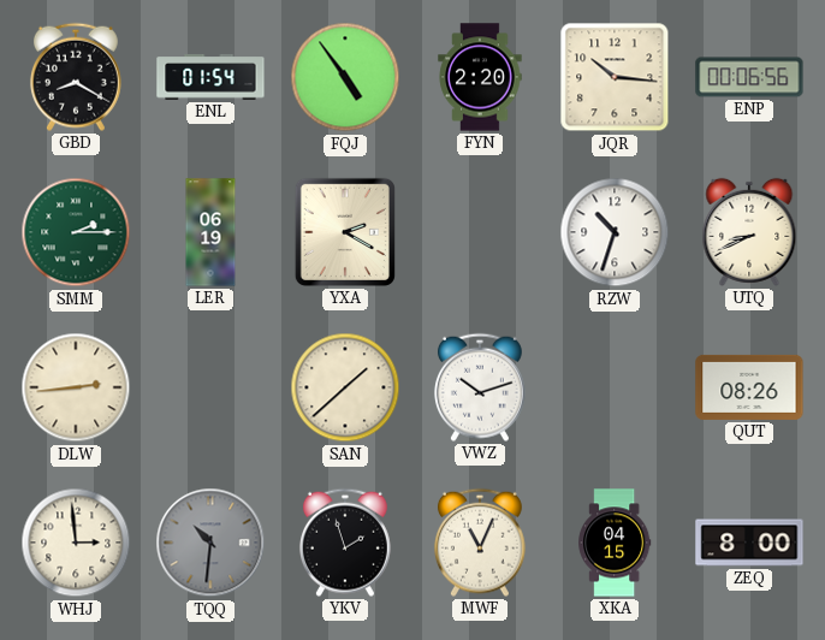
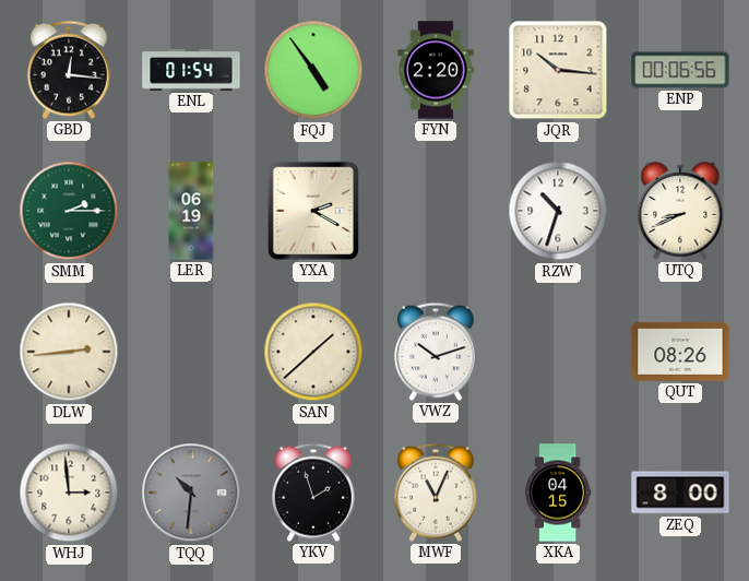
GBD: 8:20 -> 12:16 (69, 70)
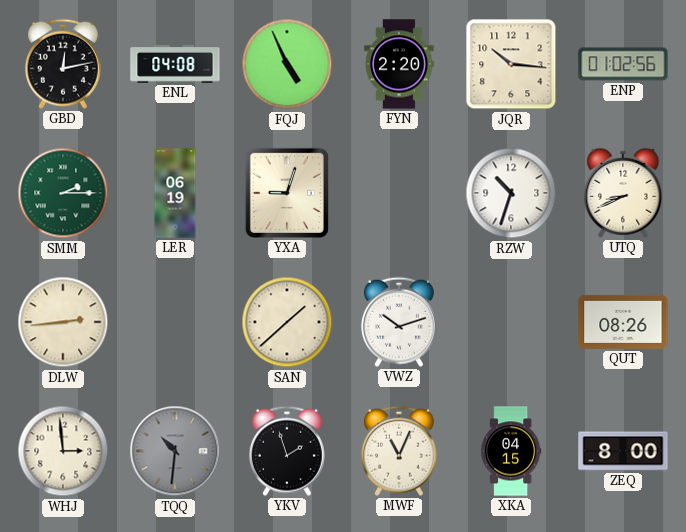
GBD: 12:16 -> 12:13 (63, 64)
ENL: 01:54 -> 04:08 (175, 64)
FQJ: 4:54 -> 4:56 (287, 64)
ENP: 00:06 -> 01:02 (623, 64)
YXA: 2:20 -> 9:03 (287, 193)
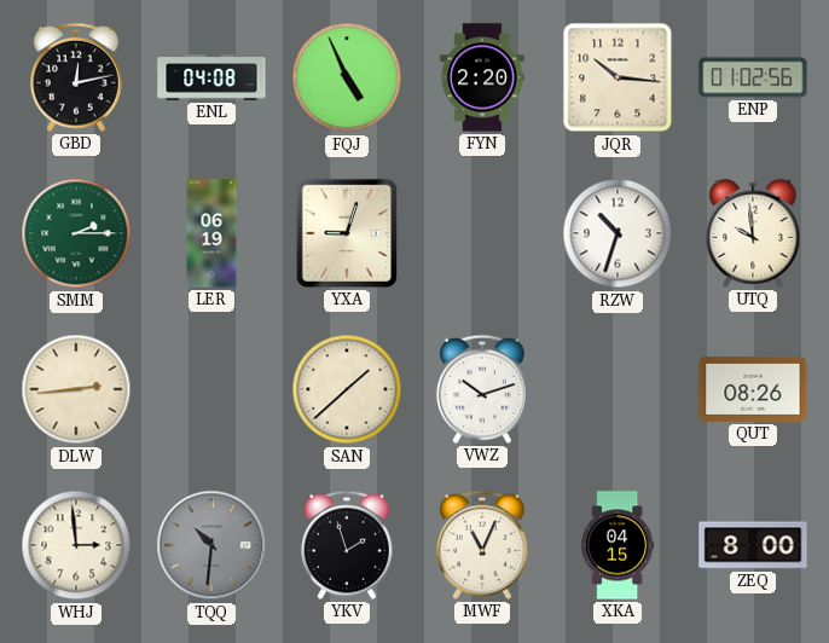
UTQ: 8:41 -> 9:59 (753, 233)
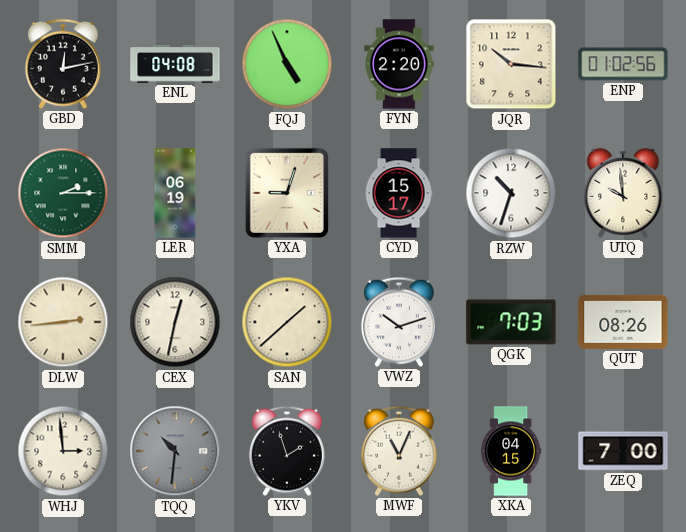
CYD: none -> 15:17 (399, 193)
CEX: none -> 12:32 (175, 322)
QGK: none -> 7:03 (511, 322)
ZEQ: 8:00 -> 7:00 (623, 451)
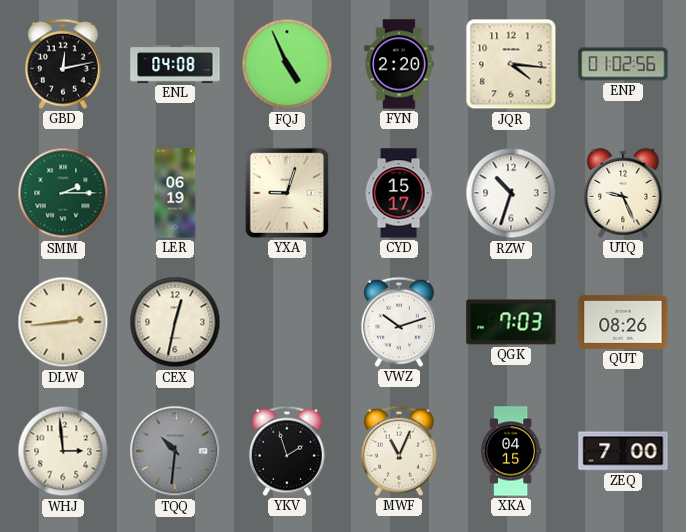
JQR: 10:16 -> 4:16 (511, 64)
UTQ: 9:59 -> 9:26 (623, 193)
SAN: 1:38 -> none (287, 322)
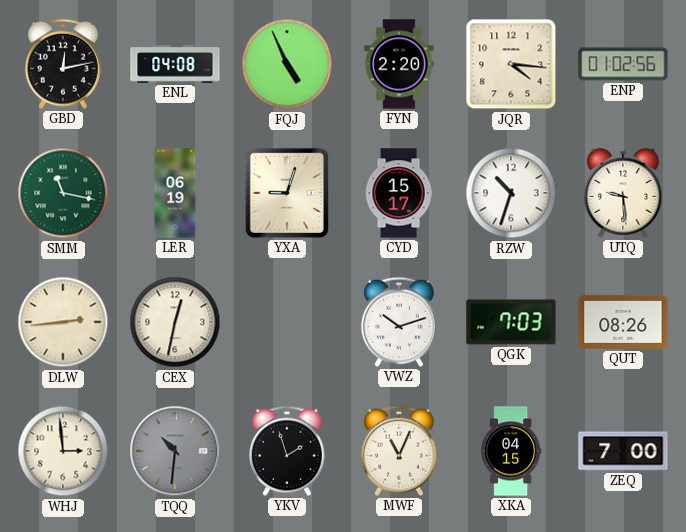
SMM: 2:15 -> 11:17 (63, 193)
UTQ: 9:26 -> 9:29 (623, 193)
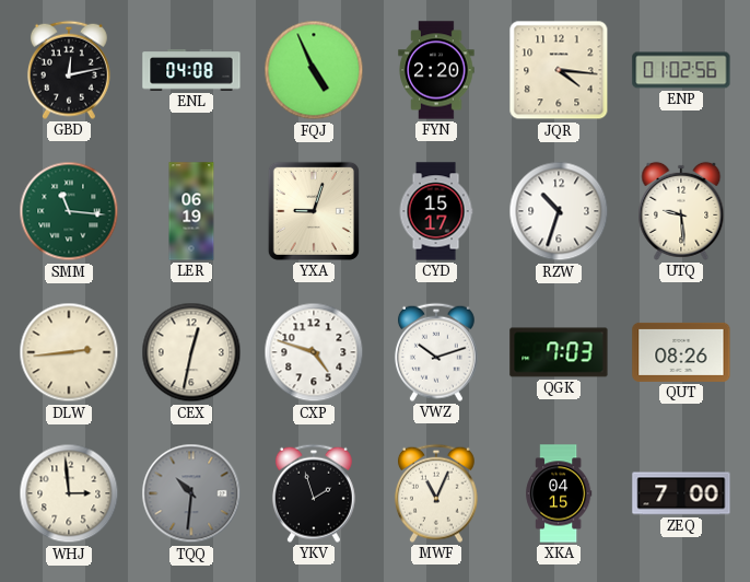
SMM: 11:17 -> 11:16 (69, 211)
CXP: none -> 4:48 (314, 352)
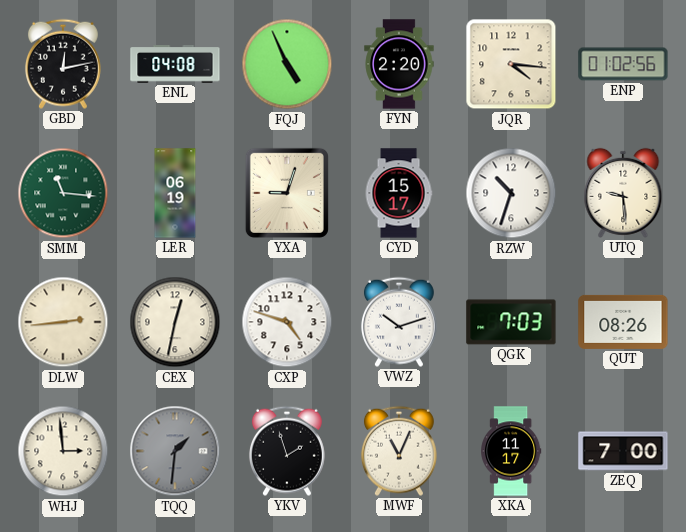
TQQ: 10:31 -> 1:31 (175, 451)
XKA: 04:15 -> 11:17 (512, 451)
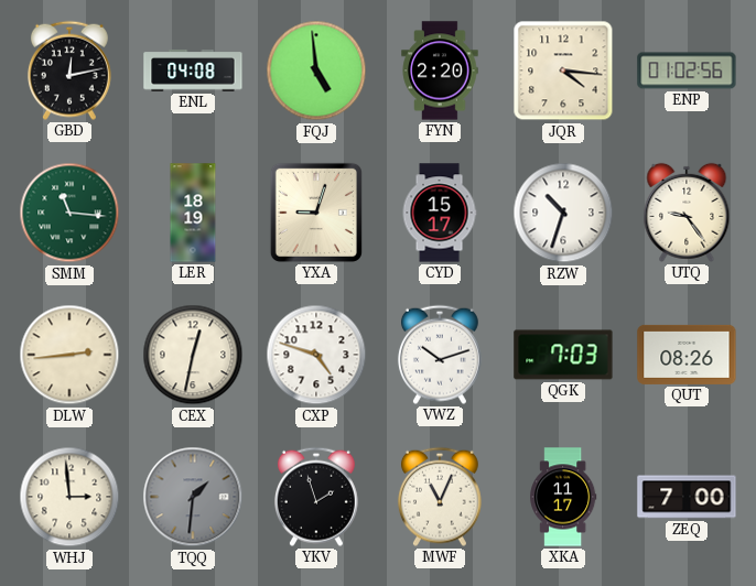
FQJ: 4:56 -> 4:59 (316, 70)
LER: 06:19 -> 18:19 (193, 213)
UTQ: 9:29 -> 9:24 (687, 213)
